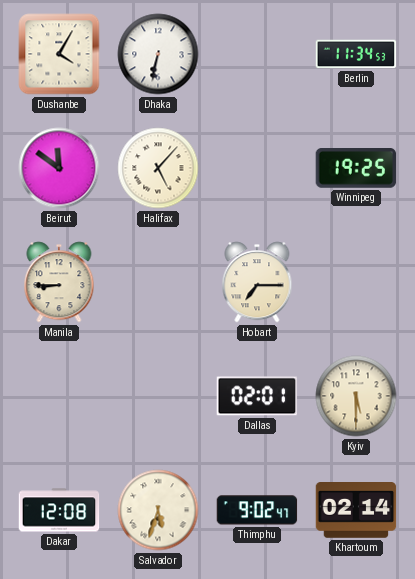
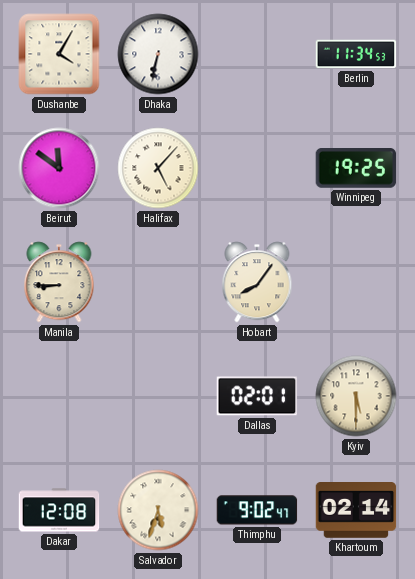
Hobart: 7:15 -> 8:06 (257, 282)
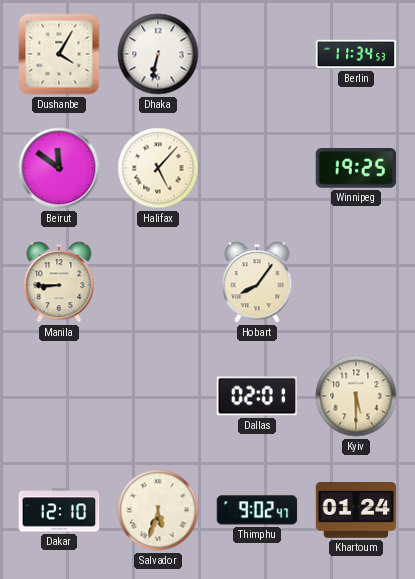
Dakar: 12:08 -> 12:10 (59, 510)
Khartoum: 02:14 -> 01:24 (356, 510)
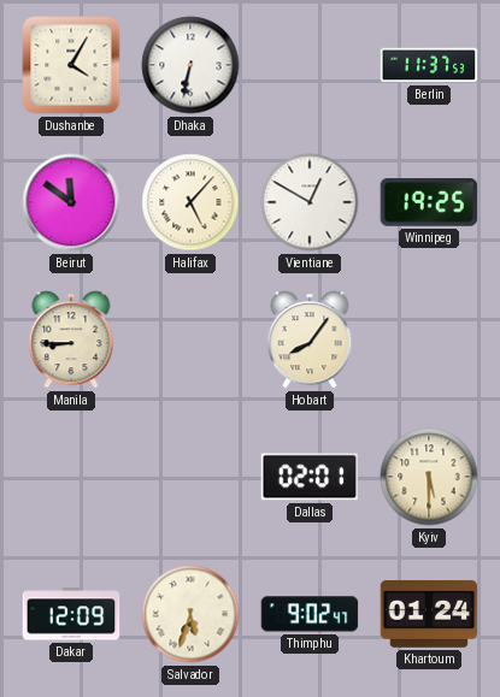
Berlin: 11:34 -> 11:37 (429, 65)
Vientiane: none -> 12:50 (310, 202)
Dakar: 12:10 -> 12:09 (71, 614)
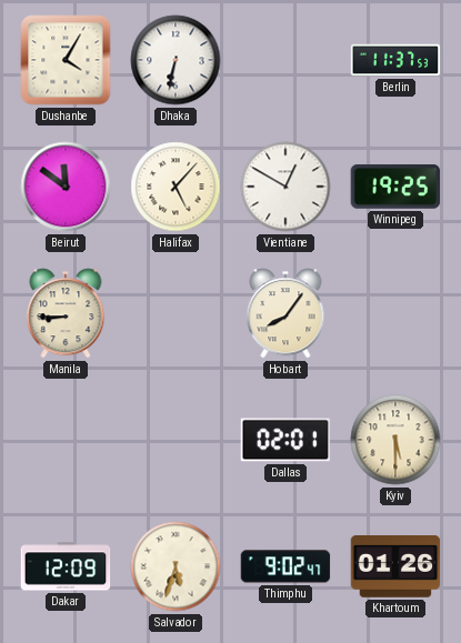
Khartoum: 01:24 -> 01:26 (395, 566)
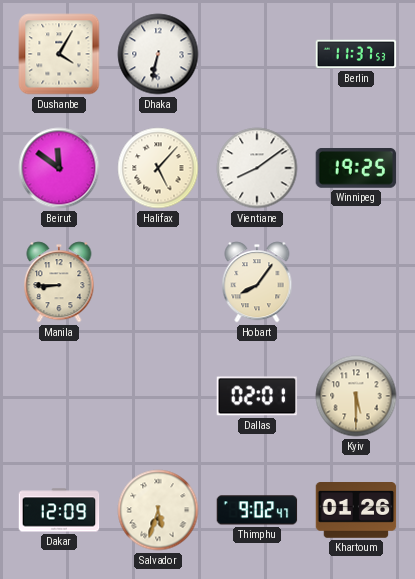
Vientiane: 12:50 -> 8:09 (257, 168)
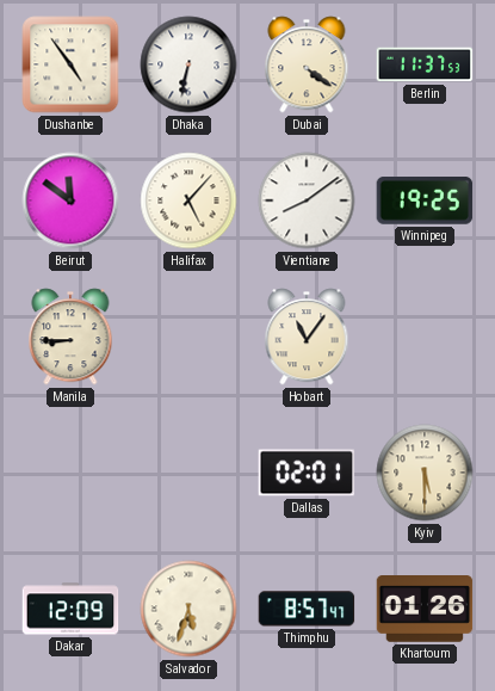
Dushanbe: 4:05 -> 4:54 (70, 64)
Dubai: none -> 4:21 (307, 64)
Hobart: 8:06 -> 11:06 (307, 337)
Thimphu: 9:02 -> 8:57 (307, 609)
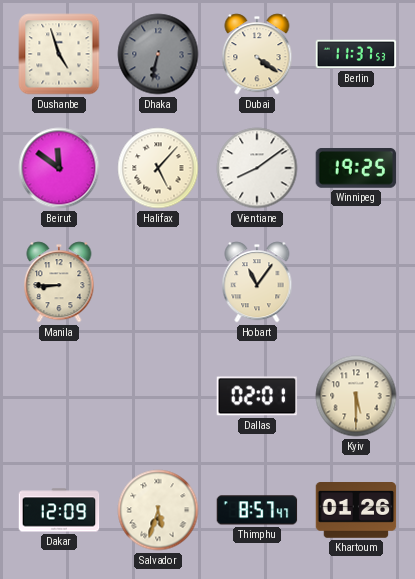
Dushanbe: 4:54 -> 4:57 (59, 54)
Dhaka dial: white -> grey (158, 54)
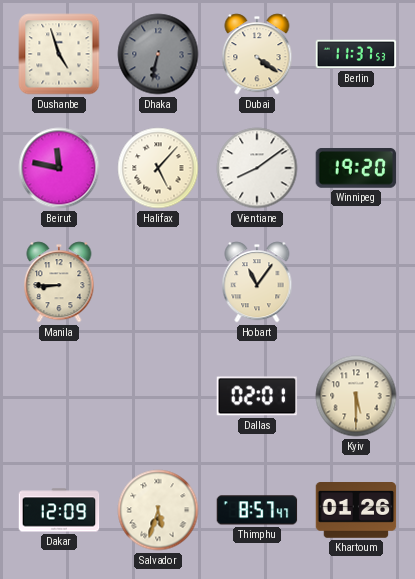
Beirut: 11:51 -> 11:47 (59, 168)
Winnipeg: 19:25 -> 19:20 (356, 169)
